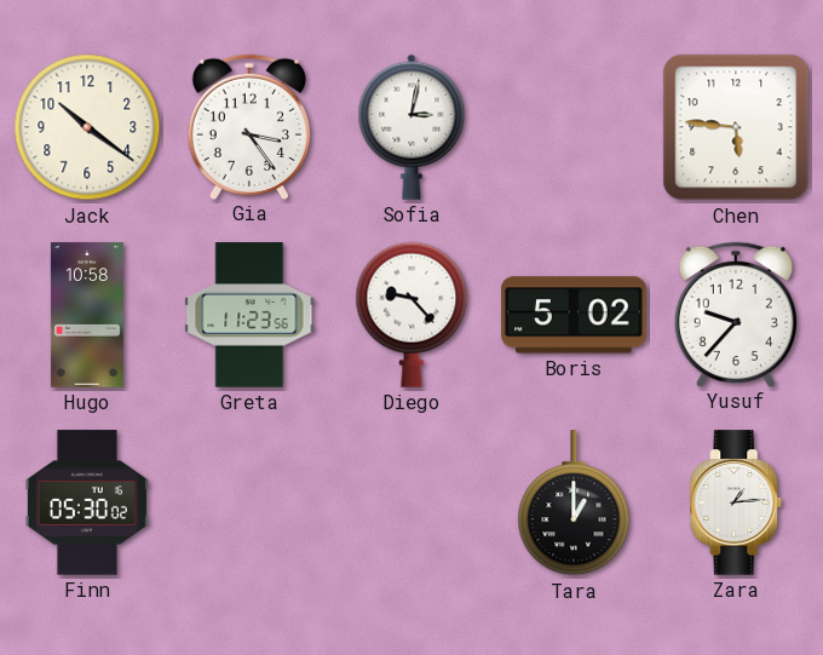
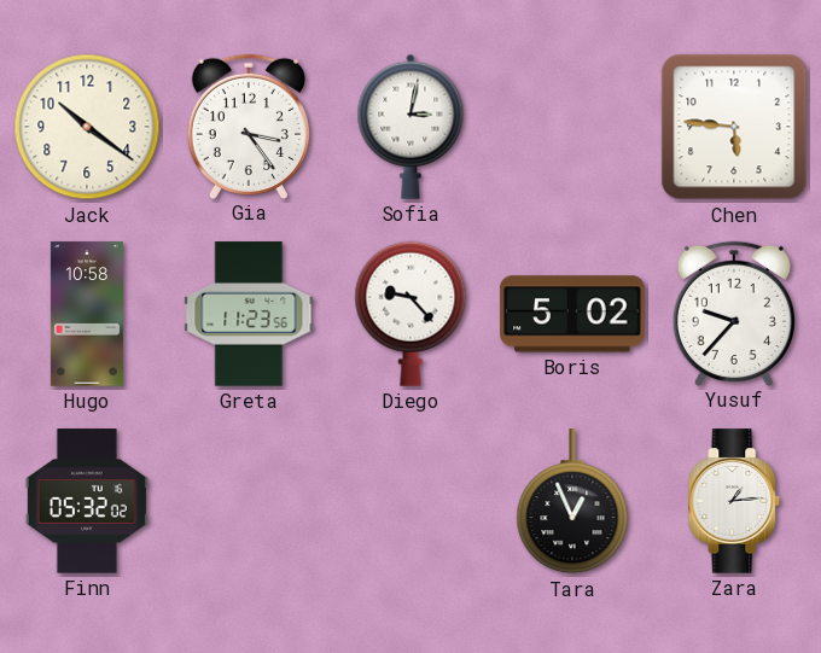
Finn: 05:30 -> 05:32 (87, 501)
Tara: 1:00 -> 12:56 (572, 502)
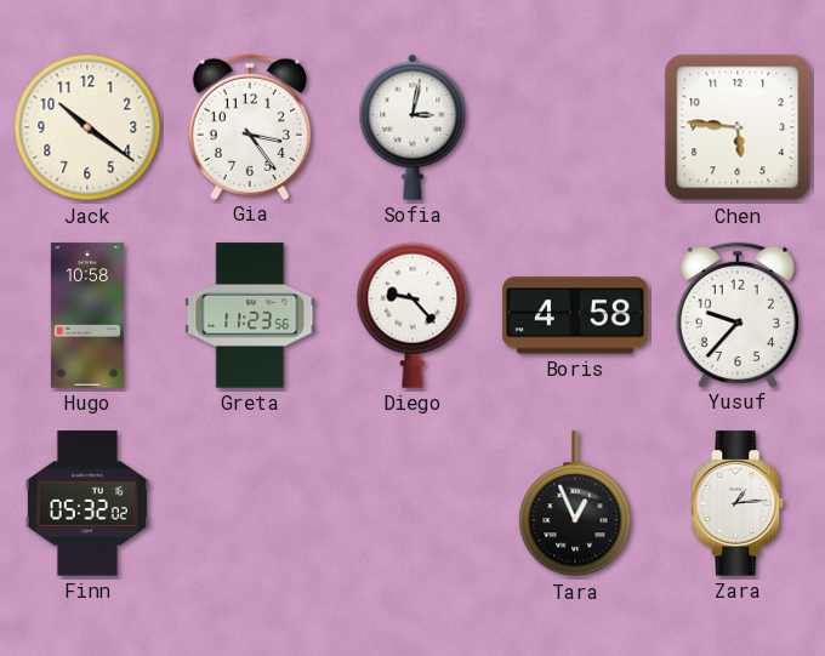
Boris: 5:02 -> 4:58 (575, 315)
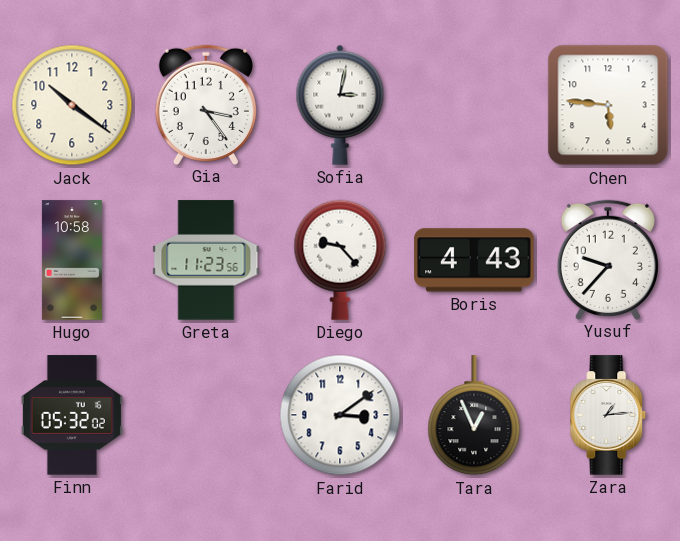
Boris: 4:58 -> 4:43 (474, 260)
Farid: none -> 3:09 (340, 415)
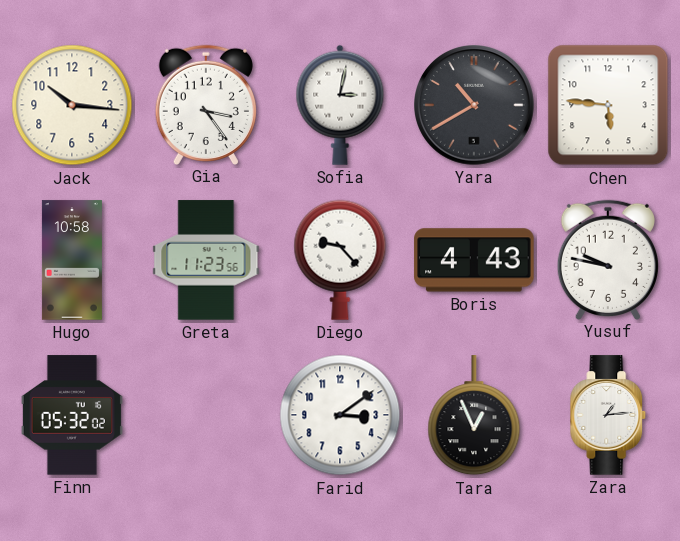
Jack: 10:21 -> 10:16 (72, 105)
Yara: none -> 10:40 (475, 106)
Yusuf: 9:37 -> 9:47 (608, 259)
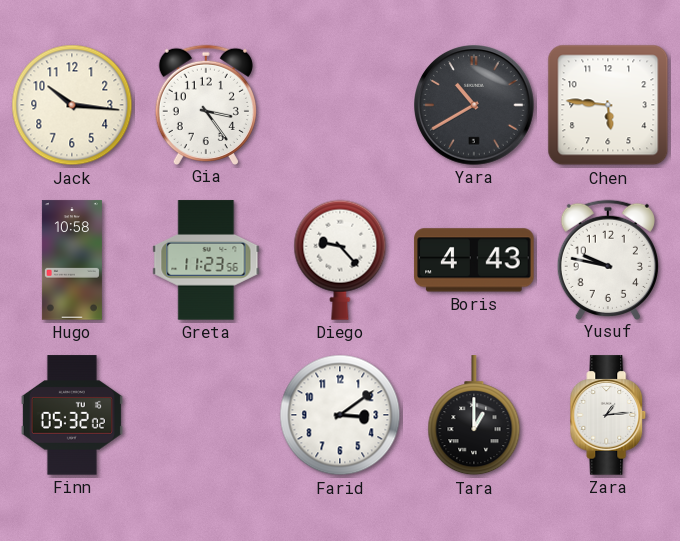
Sofia: 3:02 -> none (340, 105)
Tara: 12:56 -> 1:00 (474, 416)
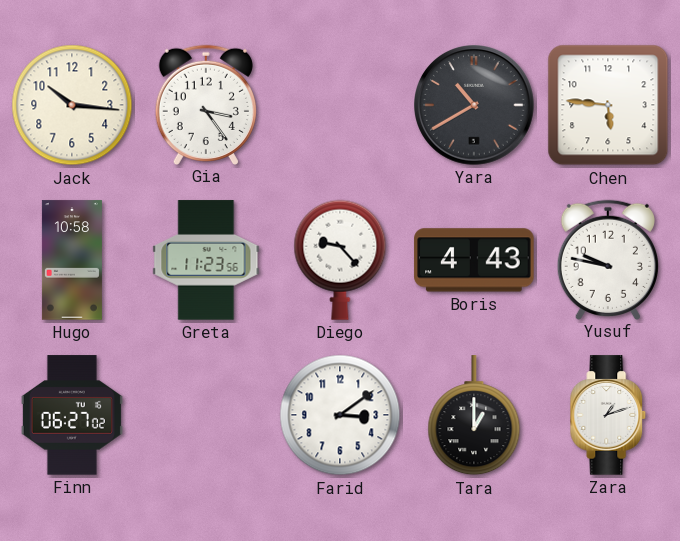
Finn: 05:32 -> 06:27 (72, 415)
Zara: 1:14 -> 1:12 (608, 415)
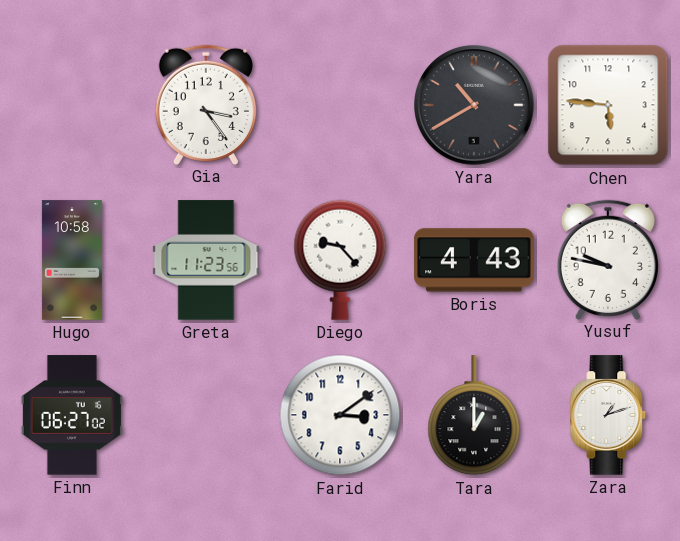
Jack: 10:16 -> none (72, 105)
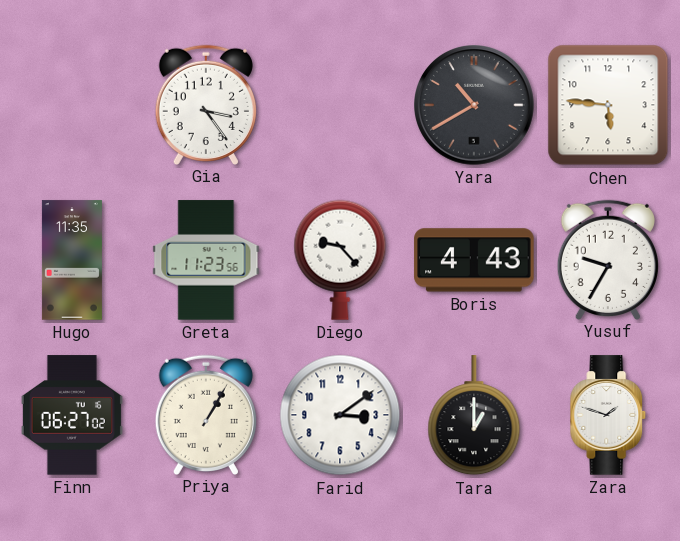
Hugo: 10:58 -> 11:35 (72, 260)
Yusuf: 9:47 -> 9:35 (608, 259)
Priya: none -> 1:05 (206, 414)
Zara: 1:12 -> 1:48 (608, 415)
